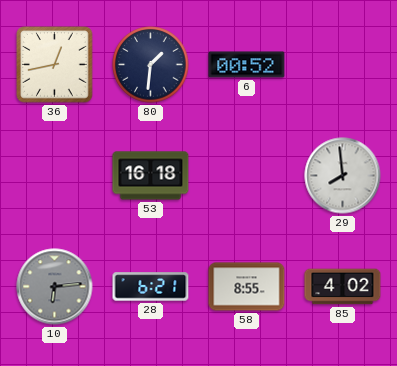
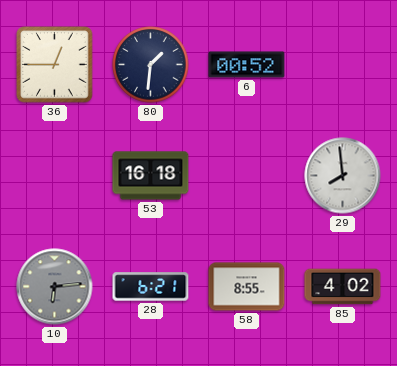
36: 12:43 -> 12:45 (55, 65)
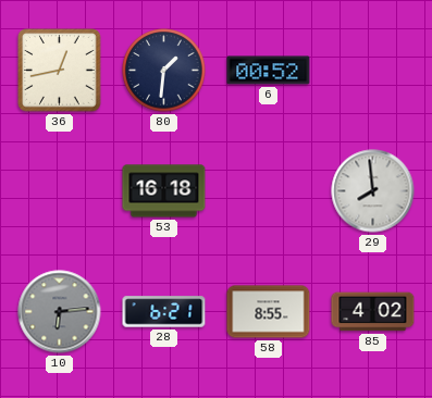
36: 12:45 -> 12:43 (60, 71)
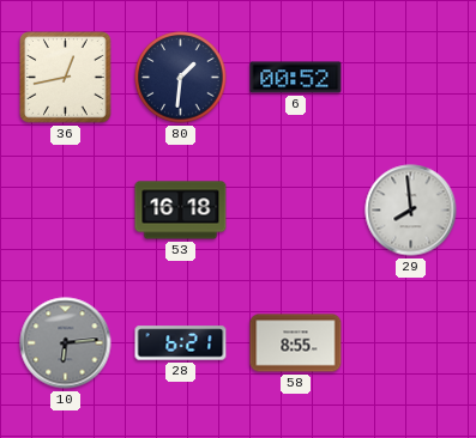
85: 4:02 -> none (373, 312)
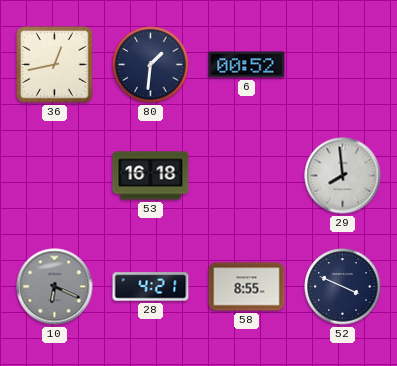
10: 6:14 -> 6:19 (55, 287)
28: 6:21 -> 4:21 (151, 287)
52: none -> 3:49 (343, 287)
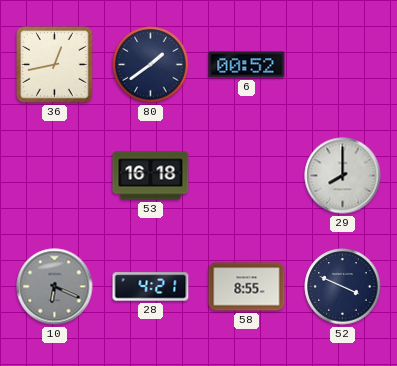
80: 1:31 -> 1:39 (151, 65)
29: 7:59 -> 8:00 (343, 176)
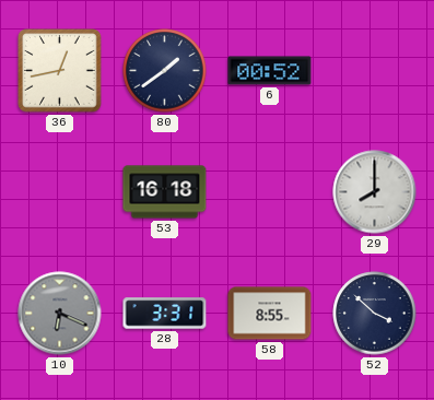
28: 4:21 -> 3:31 (165, 314)
52: 3:49 -> 3:52 (375, 314)
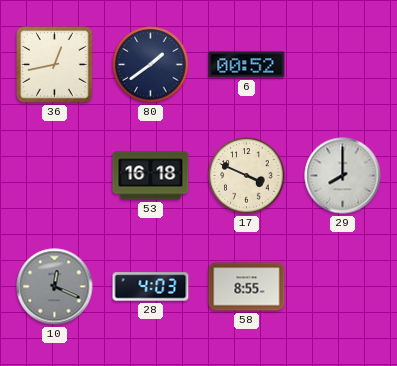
17: none -> 3:49 (247, 176)
10: 6:19 -> 12:19 (55, 287)
28: 3:31 -> 4:03 (151, 287)
52: 3:52 -> none (375, 314)
